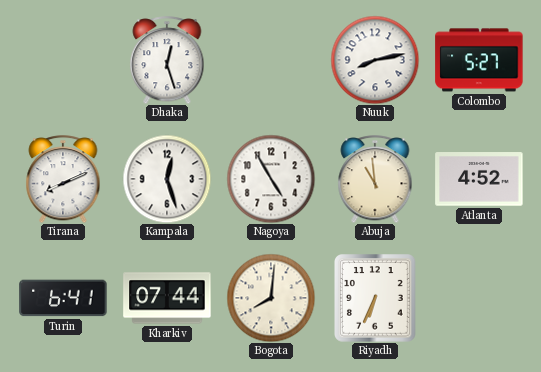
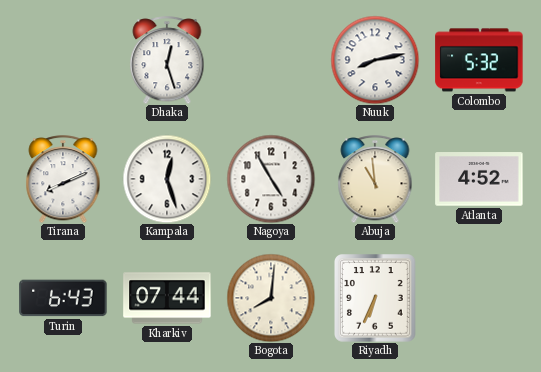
Colombo: 5:27 -> 5:32 (479, 60)
Turin: 6:41 -> 6:43 (63, 298)
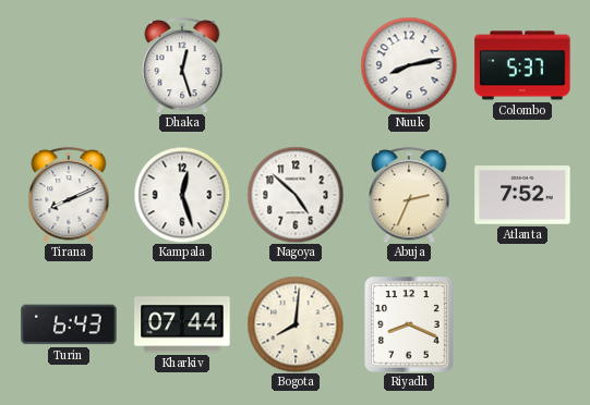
Colombo: 5:32 -> 5:37 (522, 65)
Nagoya: 4:55 -> 4:52 (296, 195)
Abuja: 10:59 -> 2:34 (409, 195)
Atlanta: 4:52 -> 7:52 (522, 195)
Riyadh: 6:34 -> 8:19 (410, 324)
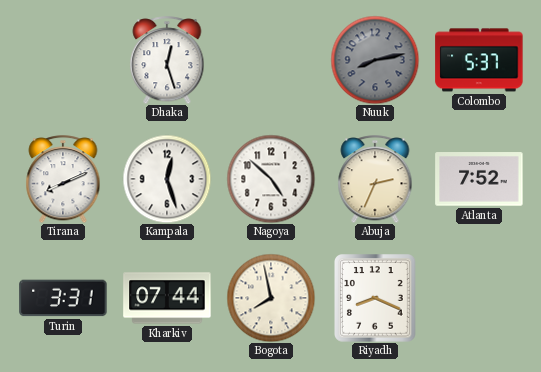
Nuuk dial: white -> grey (375, 60)
Turin: 6:43 -> 3:31 (63, 298)
Bogota: 8:01 -> 7:58 (271, 298)
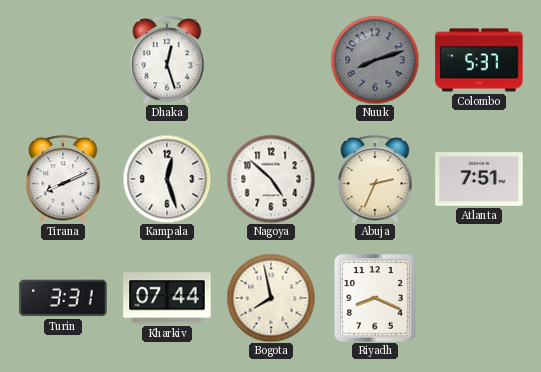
Nuuk: 8:13 -> 8:12 (375, 60)
Atlanta: 7:52 -> 7:51 (479, 179)
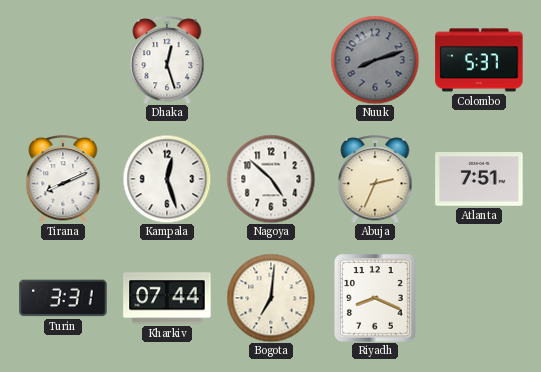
Bogota: 7:58 -> 7:01 (271, 298)
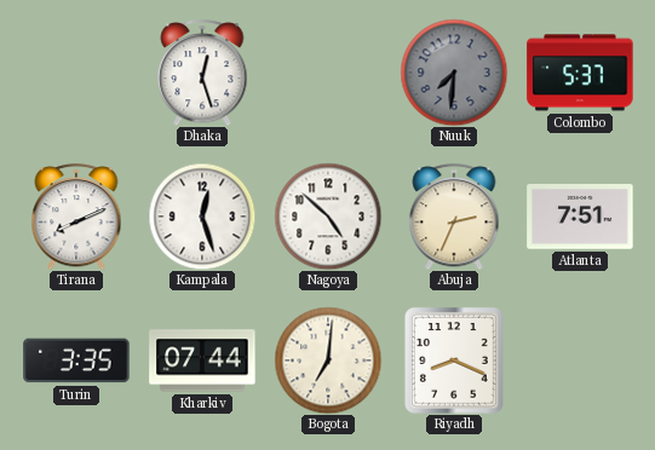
Nuuk: 8:12 -> 7:31 (454, 73)
Turin: 3:31 -> 3:35 (76, 360)
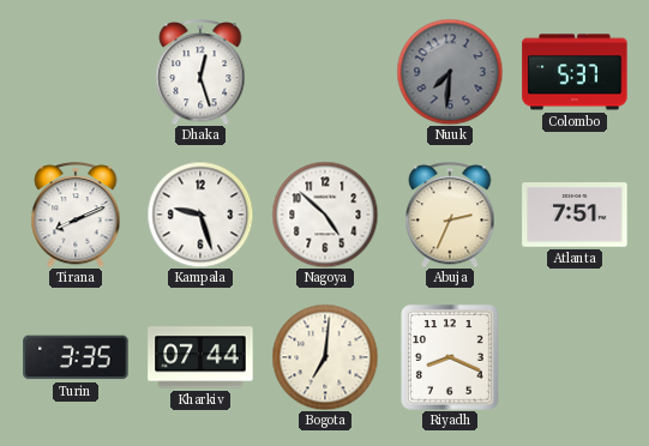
Kampala: 12:27 -> 9:27 (200, 215)
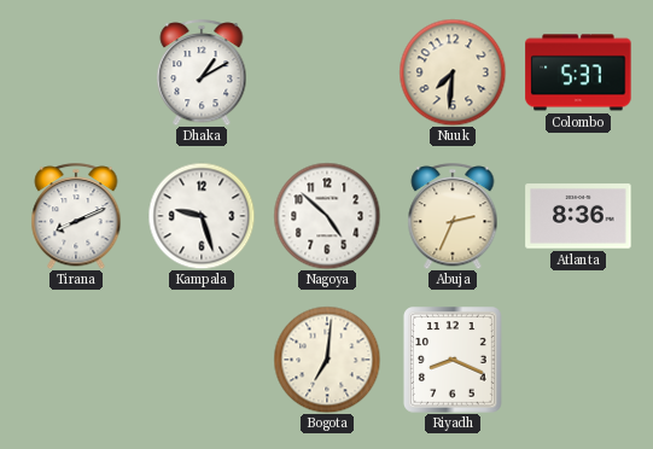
Dhaka: 12:27 -> 1:10 (202, 72)
Nuuk dial: grey -> cream (453, 72)
Atlanta: 7:51 -> 8:36 (578, 216)
Turin: 3:35 -> none (76, 357)
Kharkiv: 07:44 -> none (200, 357)
